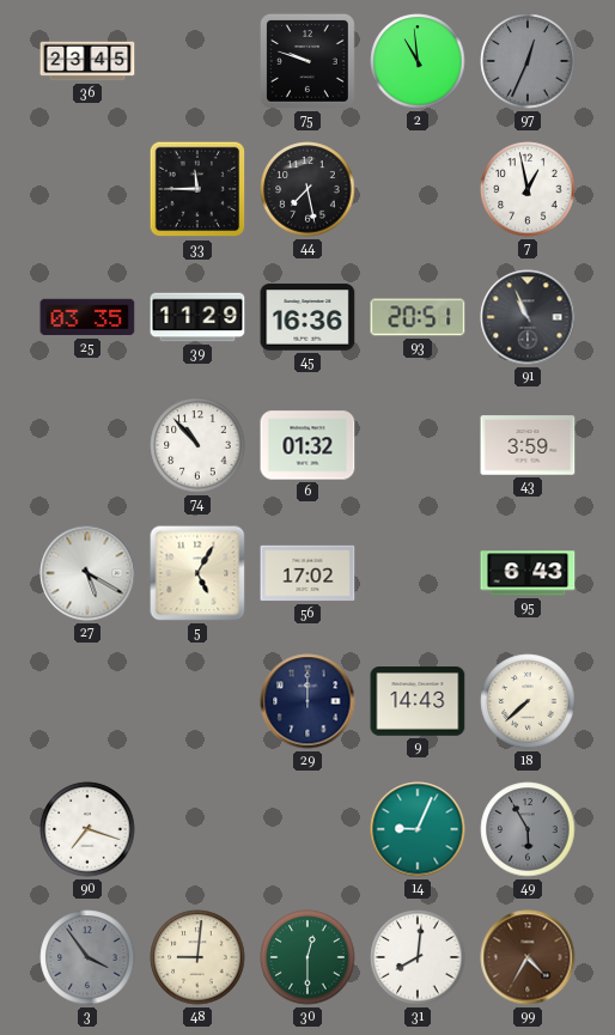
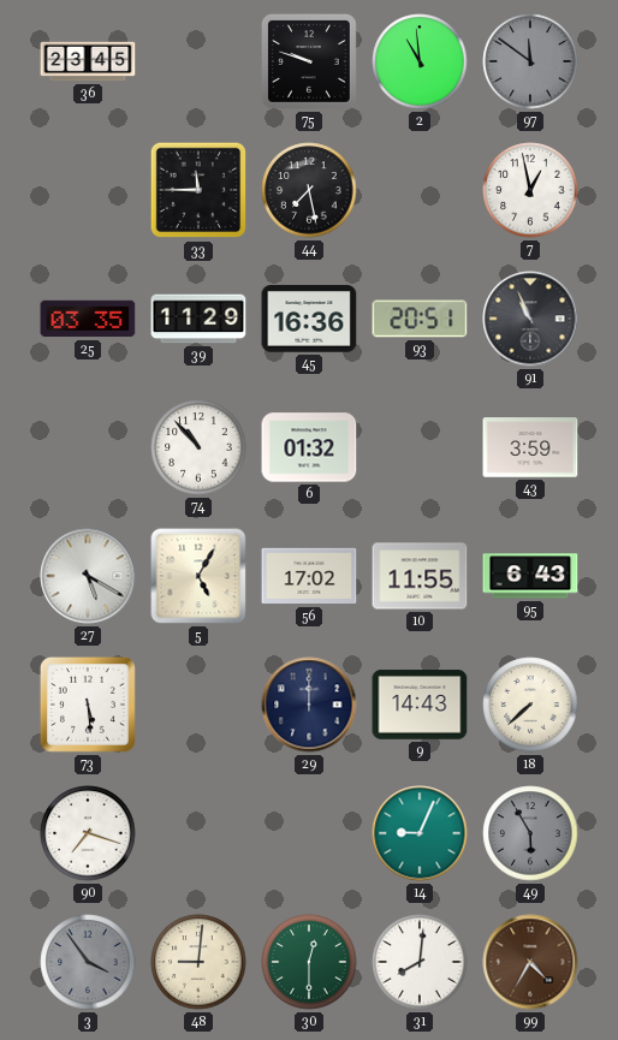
97: 12:34 -> 11:51 (530, 61)
10: none -> 11:55 (420, 576)
73: none -> 5:29 (88, 705)
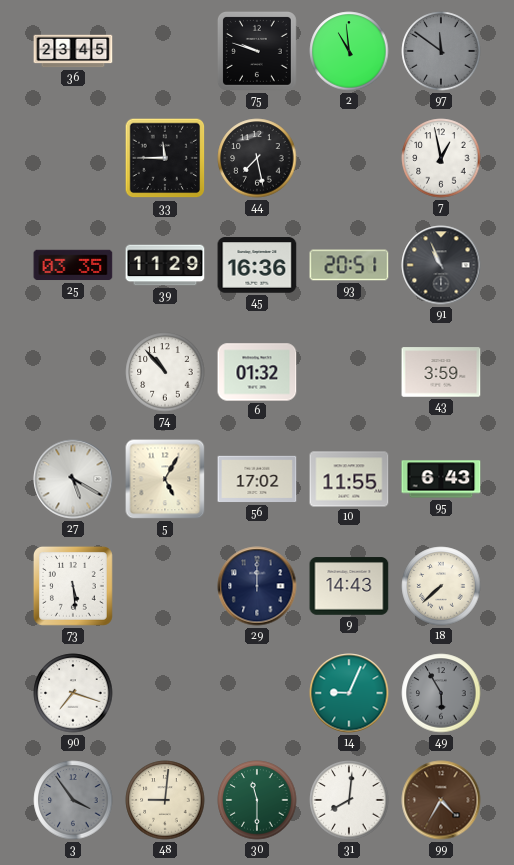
30: 12:30 -> 11:30 (257, 800)
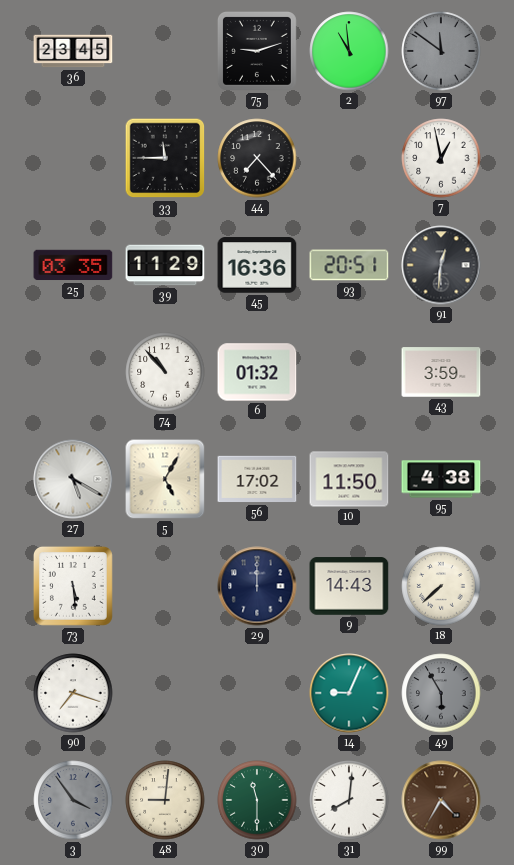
75: 9:48 -> 9:12 (257, 51)
44: 7:28 -> 7:23 (257, 158)
91: 10:56 -> 12:31 (441, 265)
10: 11:55 -> 11:50 (349, 479)
95: 6:43 -> 4:38 (441, 479)
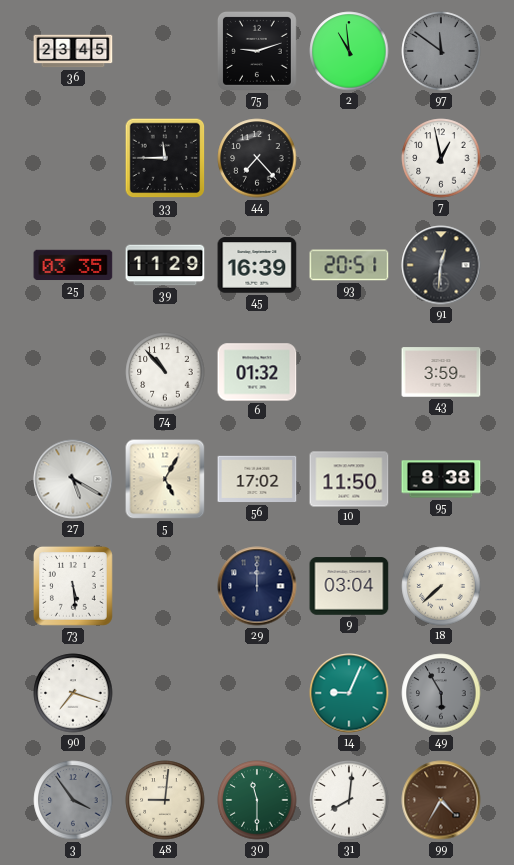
45: 16:36 -> 16:39 (257, 265)
95: 4:38 -> 8:38 (441, 479)
9: 14:43 -> 03:04 (349, 586)
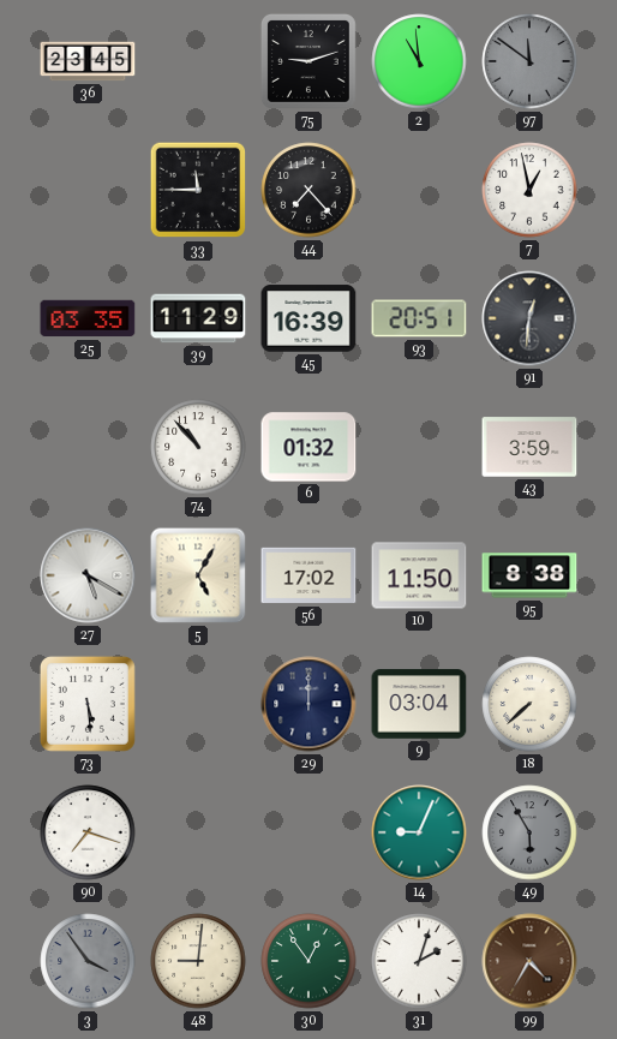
30: 11:30 -> 12:54 (308, 961)
31: 8:01 -> 2:03 (419, 961)
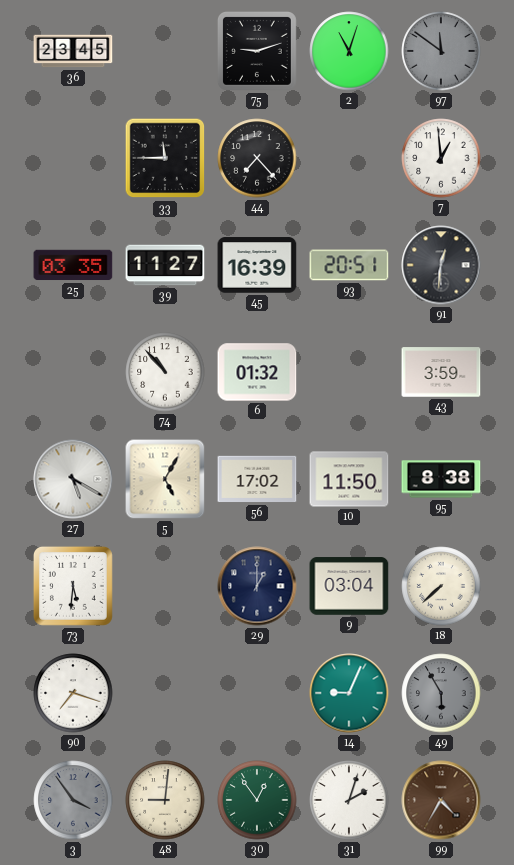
2: 10:59 -> 11:03 (349, 51)
7: 12:58 -> 12:59 (441, 158)
39: 11:29 -> 11:27 (165, 265)
73: 5:29 -> 5:31 (73, 586)
29: 12:00 -> 1:00 (257, 586)
